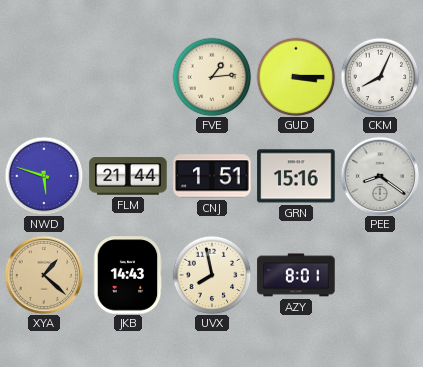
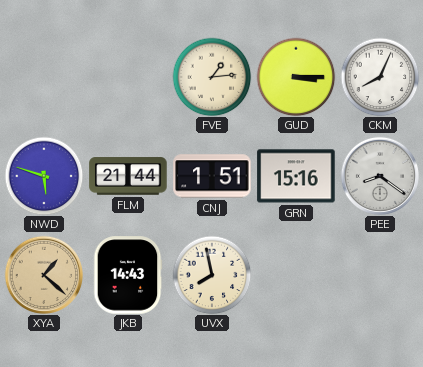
AZY: 8:01 -> none (296, 275)
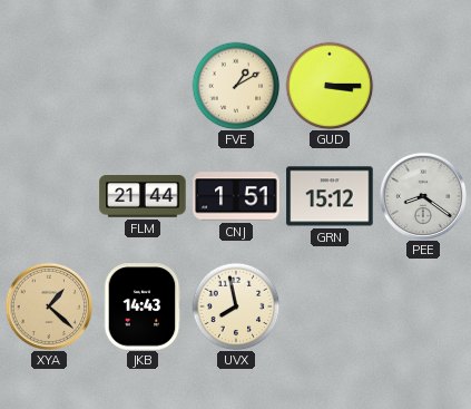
FVE: 1:14 -> 1:10 (236, 86)
CKM: 8:04 -> none (380, 77)
NWD: 5:48 -> none (44, 176)
GRN: 15:16 -> 15:12 (330, 196)
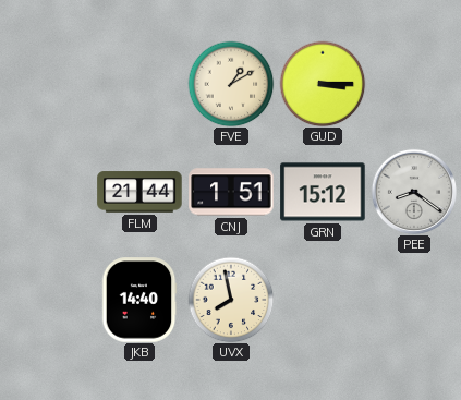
XYA: 1:22 -> none (48, 305)
JKB: 14:43 -> 14:40 (139, 300)
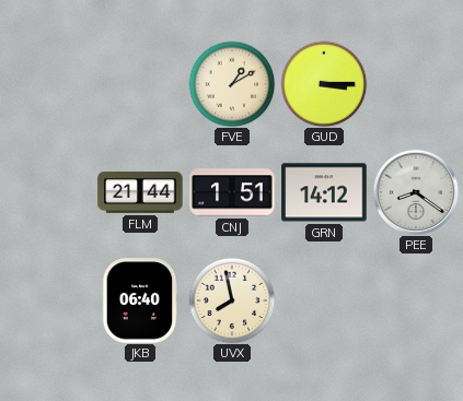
GRN: 15:12 -> 14:12 (324, 192)
JKB: 14:40 -> 06:40 (140, 300)
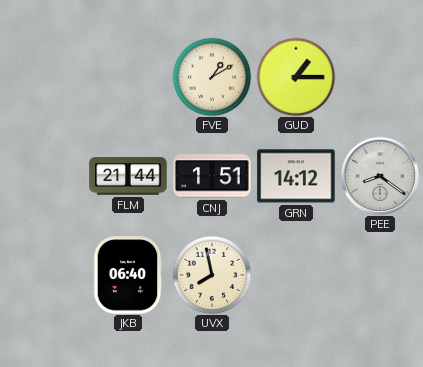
GUD: 3:15 -> 1:15 (296, 77)
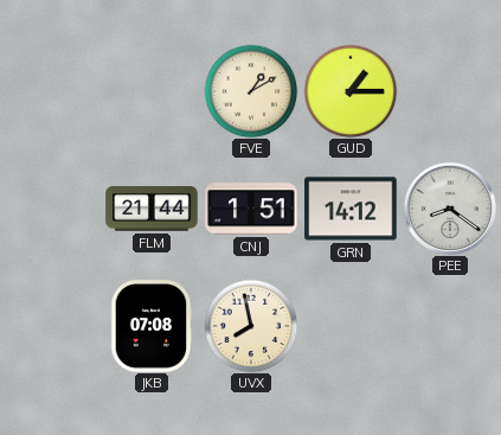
JKB: 06:40 -> 07:08 (152, 326)
